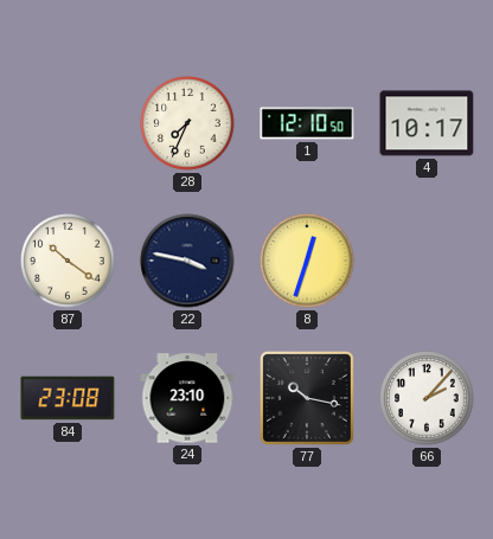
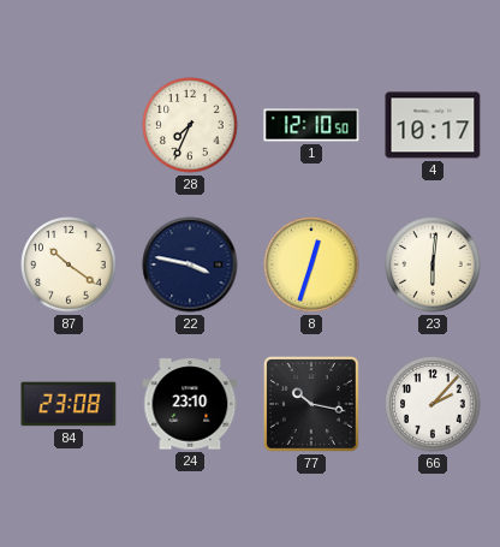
23: none -> 6:01 (433, 264)
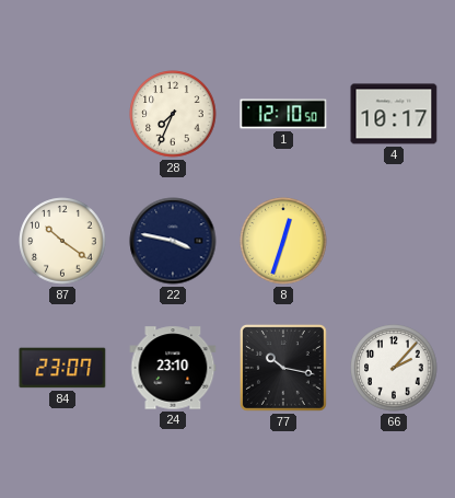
23: 6:01 -> none (433, 264)
84: 23:08 -> 23:07 (62, 368)
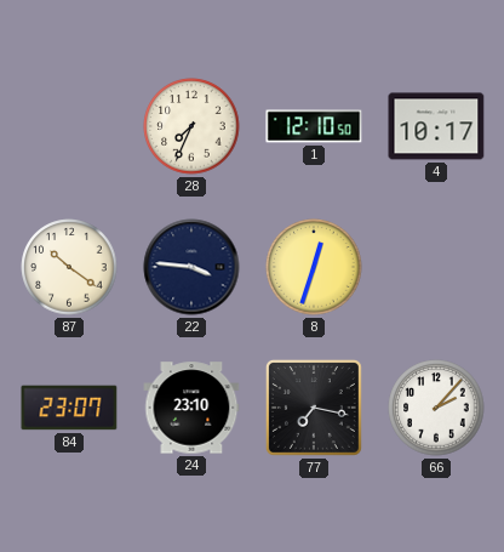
22: 3:47 -> 3:46 (191, 267)
77: 10:17 -> 7:17 (314, 408)
